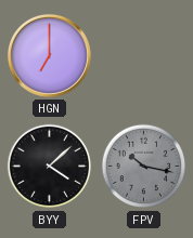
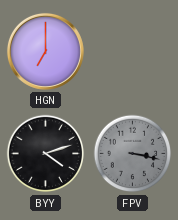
BYY: 4:08 -> 4:12 (46, 154)
FPV: 10:17 -> 3:17 (133, 154)
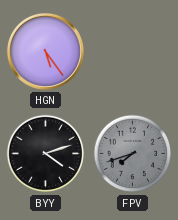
HGN: 7:00 -> 5:24 (45, 51)
FPV: 3:17 -> 7:42 (133, 154)
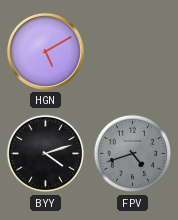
HGN: 5:24 -> 5:10 (45, 51)
FPV: 7:42 -> 4:42 (133, 154)
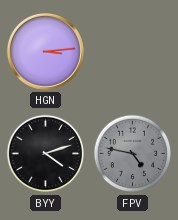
HGN: 5:10 -> 3:14 (45, 51)
FPV: 4:42 -> 4:47 (133, 154)
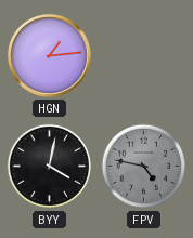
HGN: 3:14 -> 1:14 (49, 55)
BYY: 4:12 -> 4:02 (50, 167)
